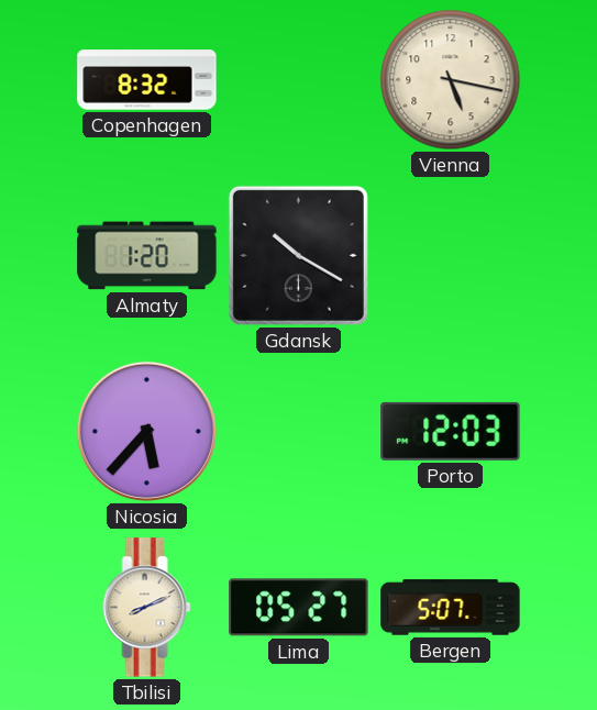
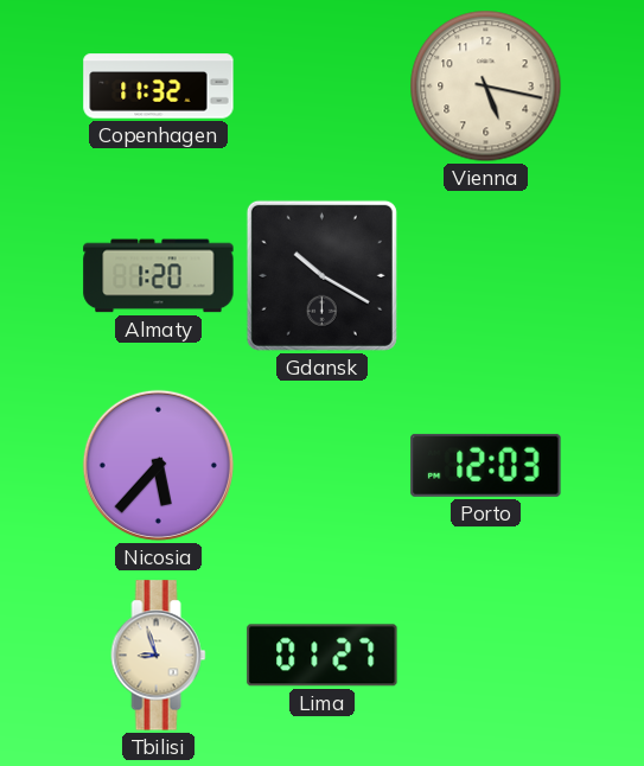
Copenhagen: 8:32 -> 11:32 (159, 87)
Tbilisi: 8:11 -> 8:57 (159, 656)
Lima: 05:27 -> 01:27 (323, 656)
Bergen: 5:07 -> none (451, 608)
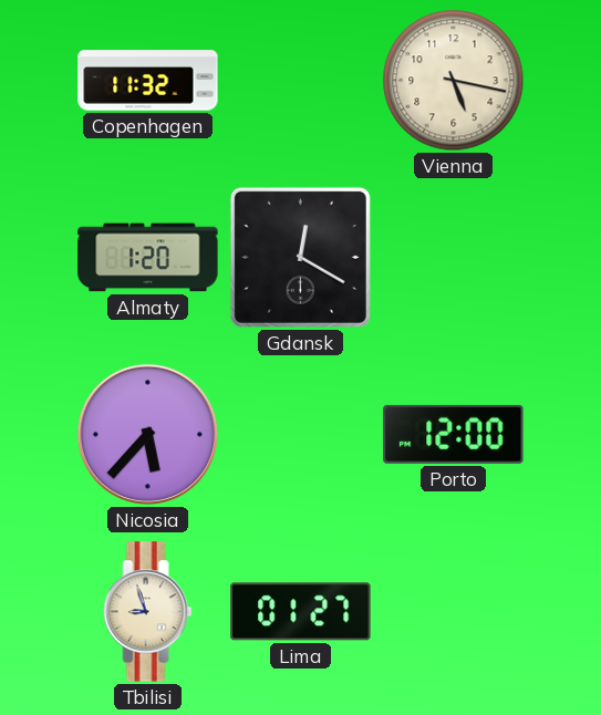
Gdansk: 10:20 -> 12:20 (300, 257)
Porto: 12:03 -> 12:00 (454, 434)
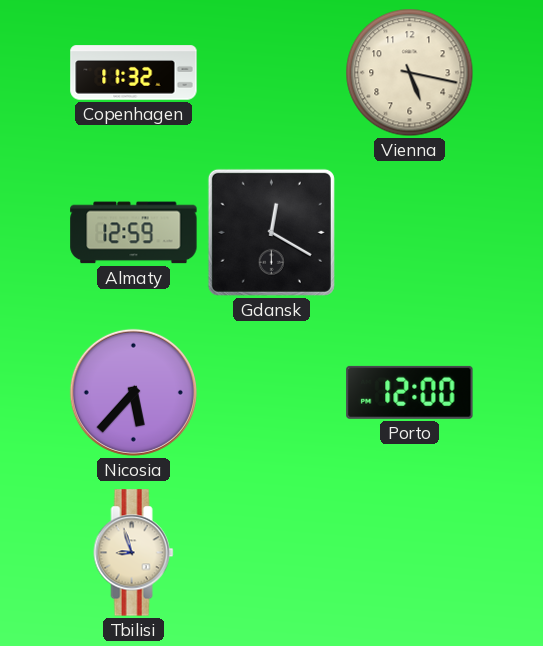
Almaty: 1:20 -> 12:59 (134, 233)
Lima: 01:27 -> none (301, 612)
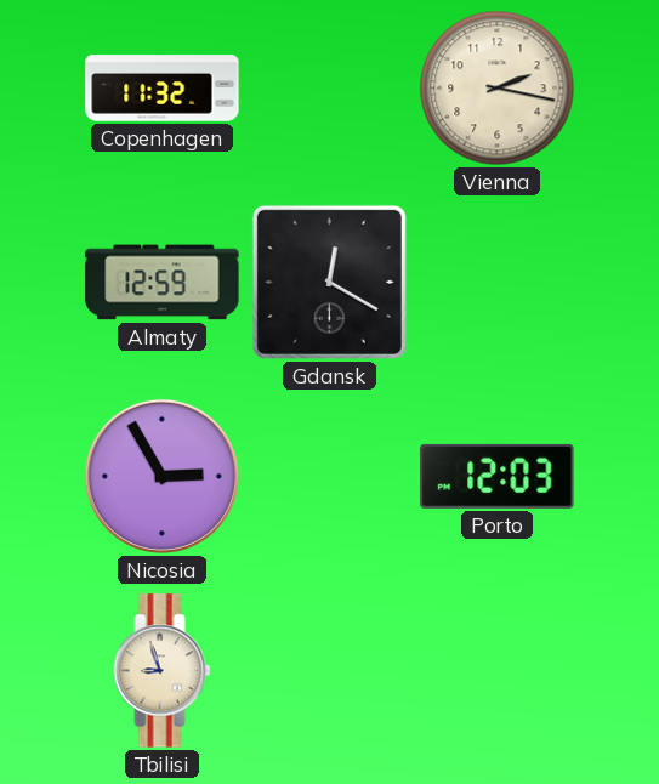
Vienna: 5:17 -> 2:17 (498, 89)
Nicosia: 5:37 -> 2:55 (161, 476)
Porto: 12:00 -> 12:03 (498, 476)
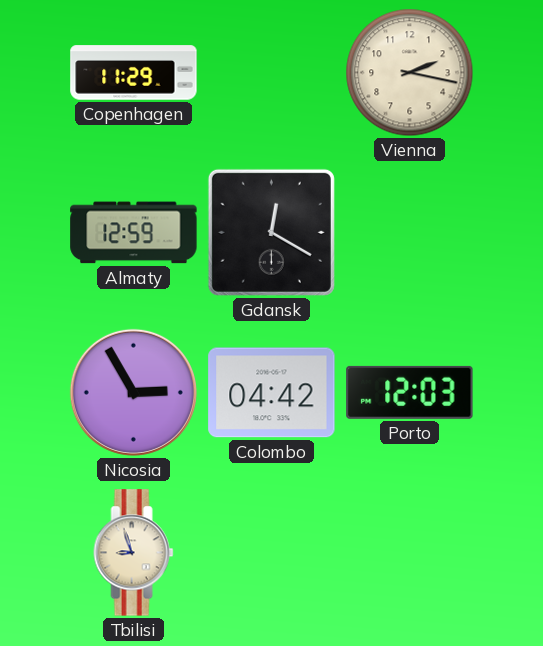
Copenhagen: 11:32 -> 11:29 (134, 73)
Colombo: none -> 04:42 (272, 393)
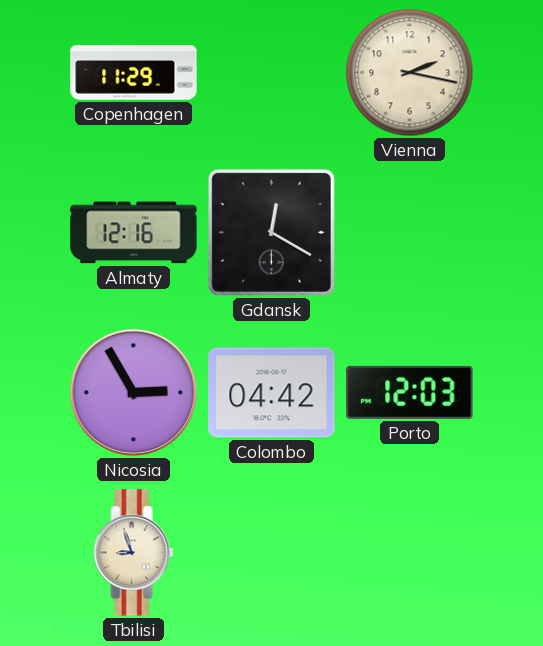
Almaty: 12:59 -> 12:16 (134, 233)
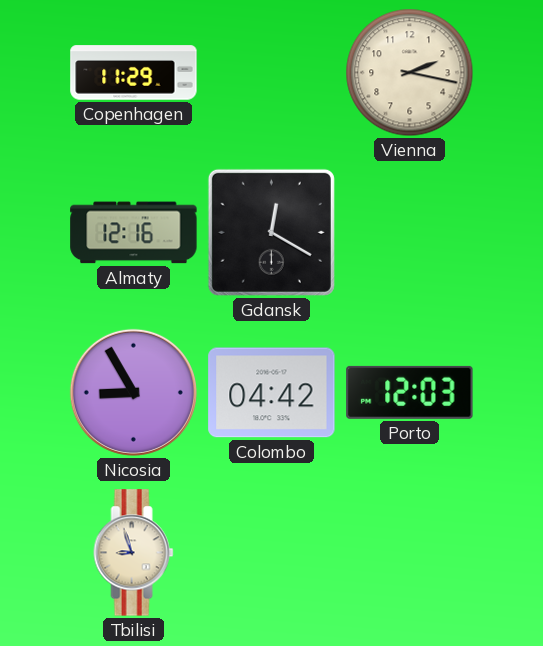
Nicosia: 2:55 -> 8:55 (133, 392)
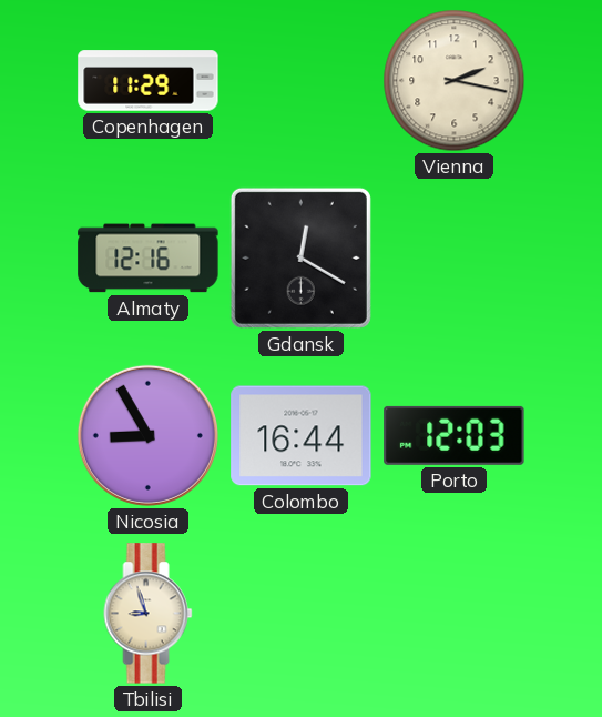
Colombo: 04:42 -> 16:44 (302, 436)
